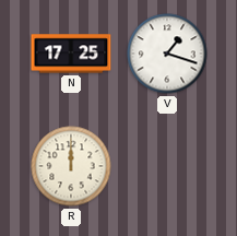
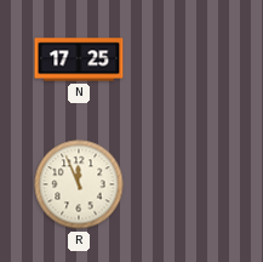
V: 1:18 -> none (167, 54)
R: 12:00 -> 11:56 (79, 184)
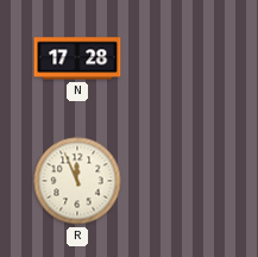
N: 17:25 -> 17:28 (77, 58)
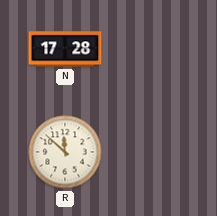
R: 11:56 -> 11:52 (65, 152)
